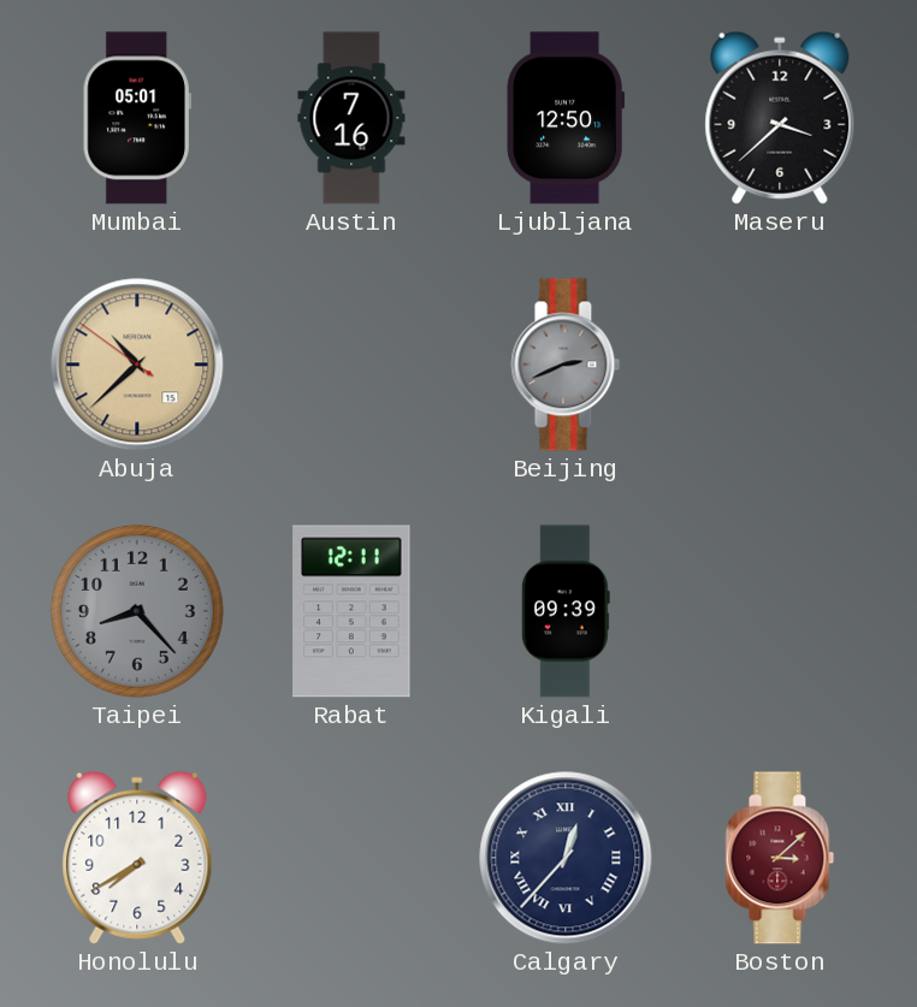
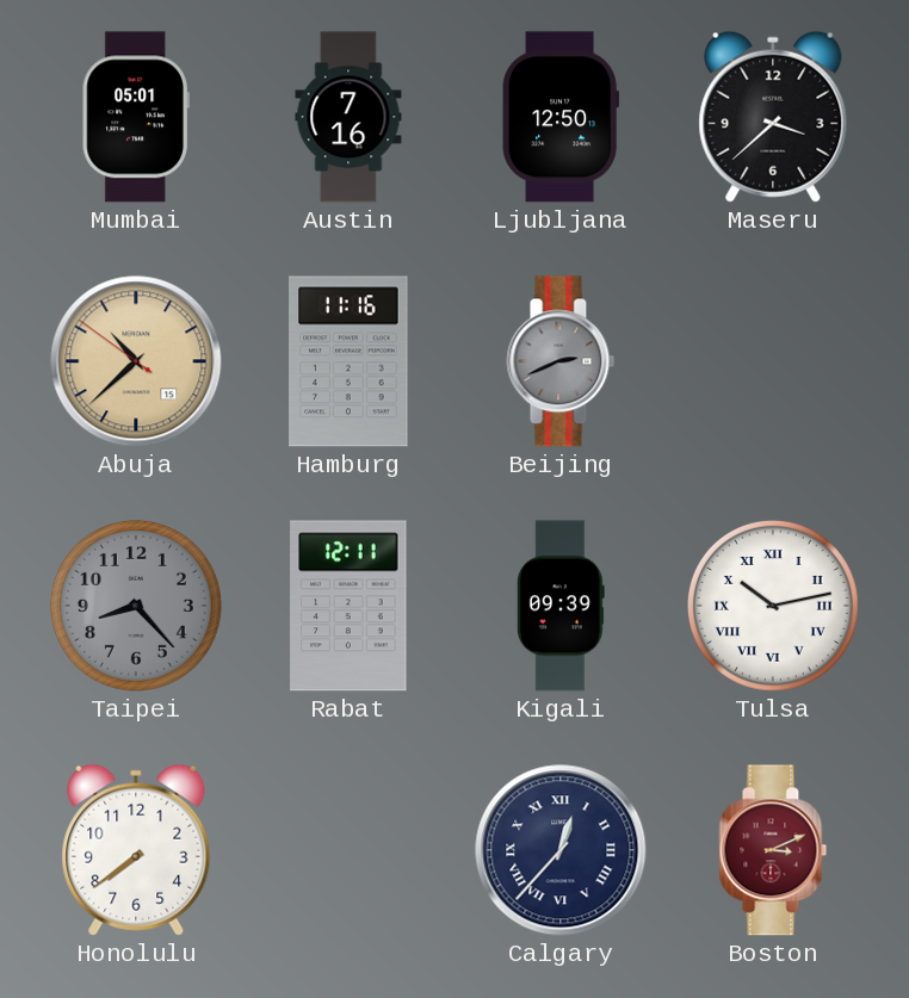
Hamburg: none -> 11:16 (348, 361)
Tulsa: none -> 10:13 (773, 606)
Honolulu: 7:40 -> 7:39 (136, 850)
Boston: 3:08 -> 3:11 (773, 850)
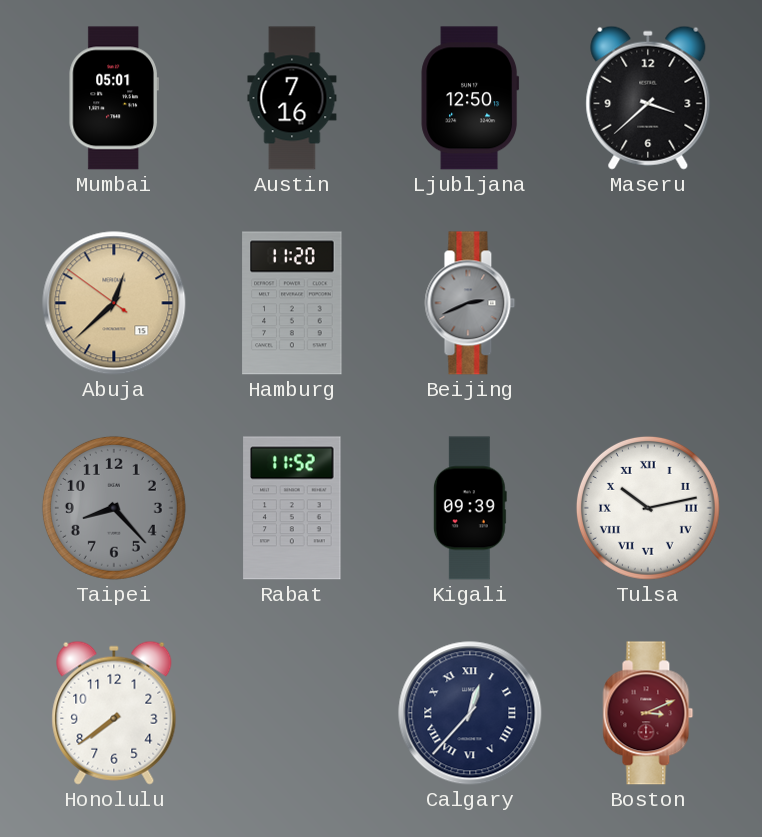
Abuja: 10:37 -> 12:37 (114, 303)
Hamburg: 11:16 -> 11:20 (292, 303)
Rabat: 12:11 -> 11:52 (292, 508)
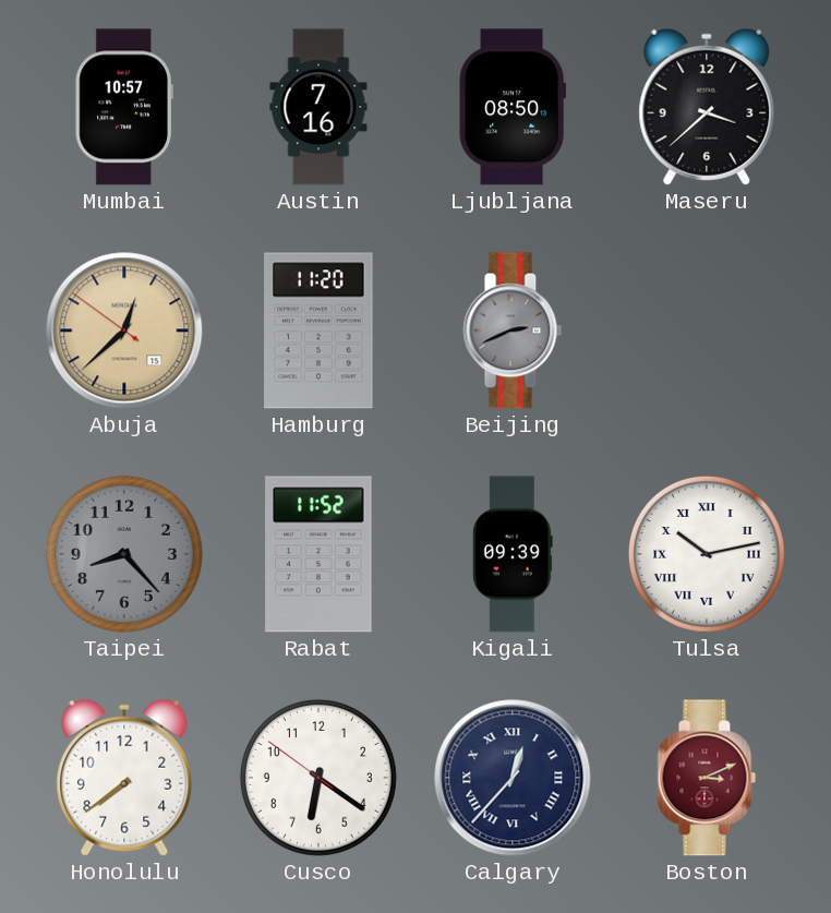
Mumbai: 05:01 -> 10:57 (124, 107)
Ljubljana: 12:50 -> 08:50 (513, 107)
Cusco: none -> 6:20 (318, 778)
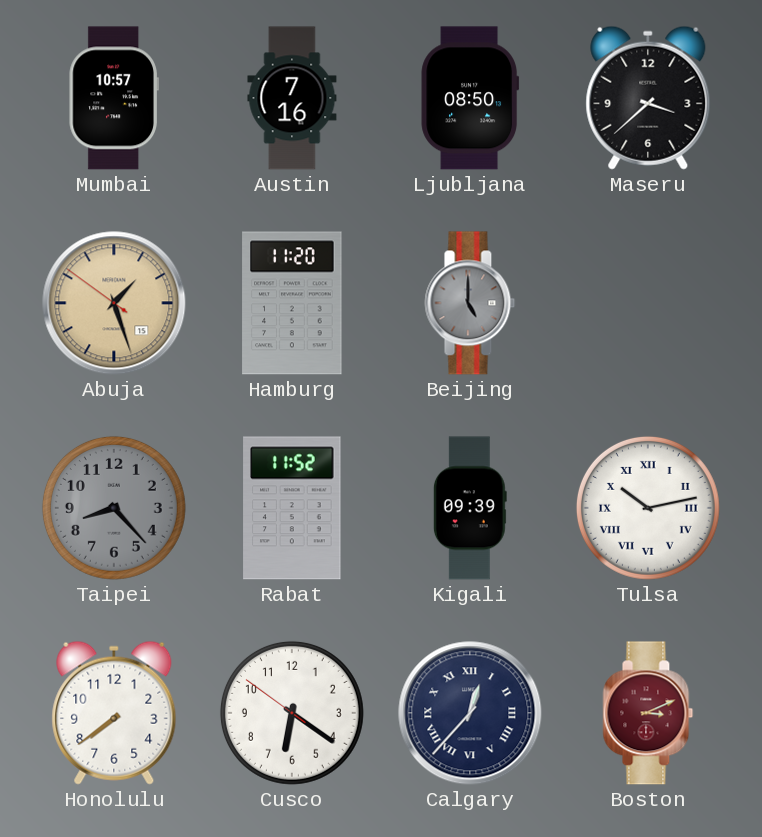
Abuja: 12:37 -> 1:26 (114, 303)
Beijing: 2:41 -> 5:00 (470, 303)
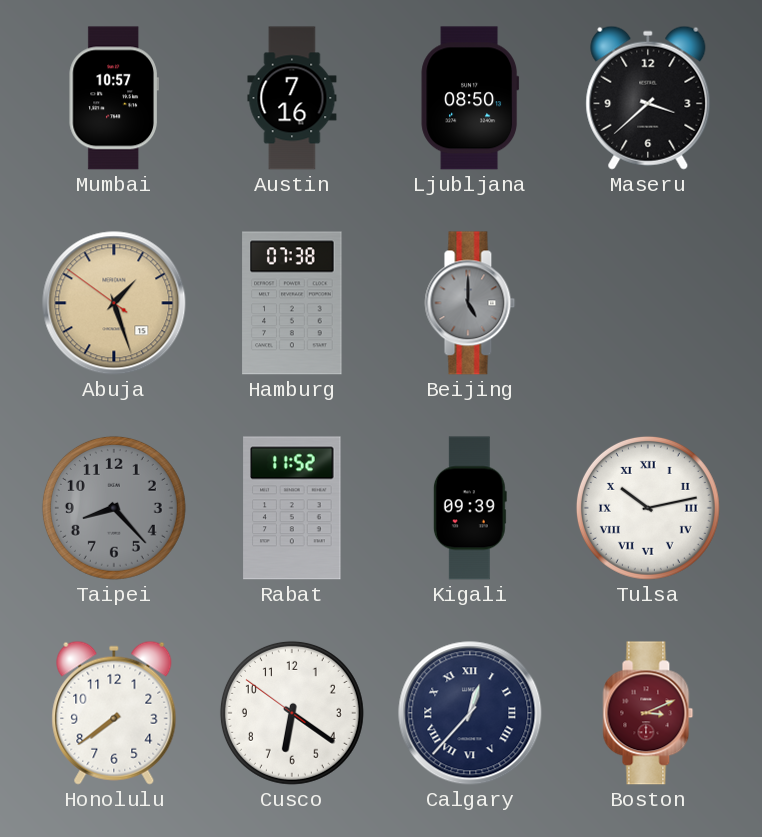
Hamburg: 11:20 -> 07:38 (292, 303)
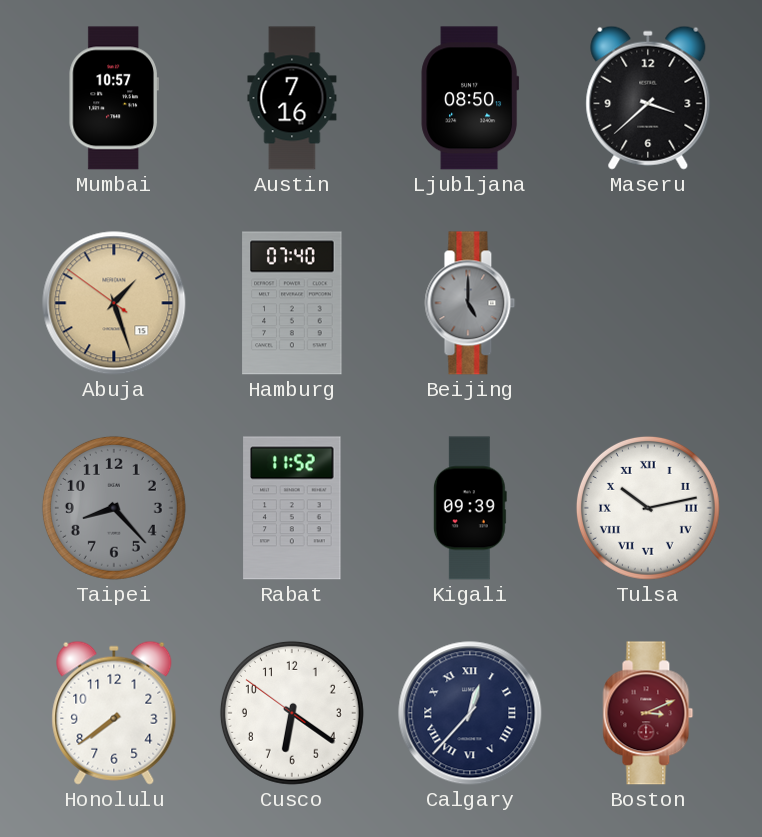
Hamburg: 07:38 -> 07:40 (292, 303)
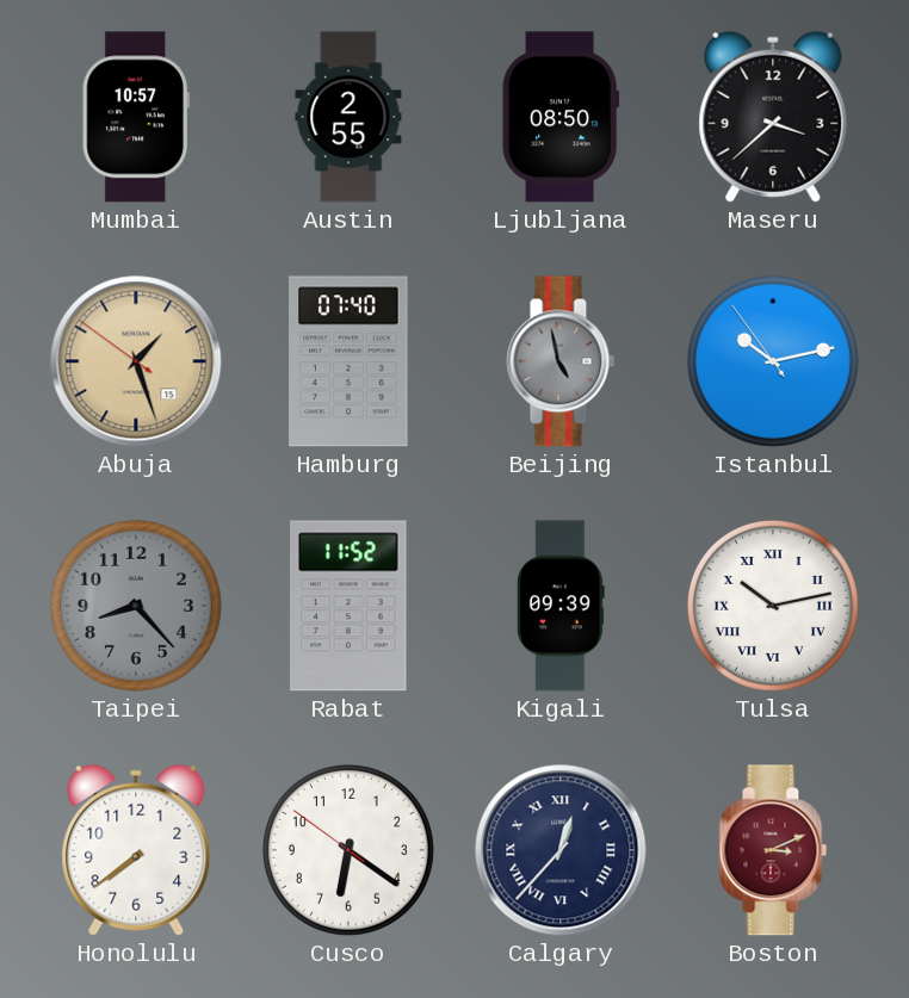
Austin: 7:16 -> 2:55 (348, 117)
Beijing: 5:00 -> 4:58 (561, 361)
Istanbul: none -> 10:12 (773, 361)
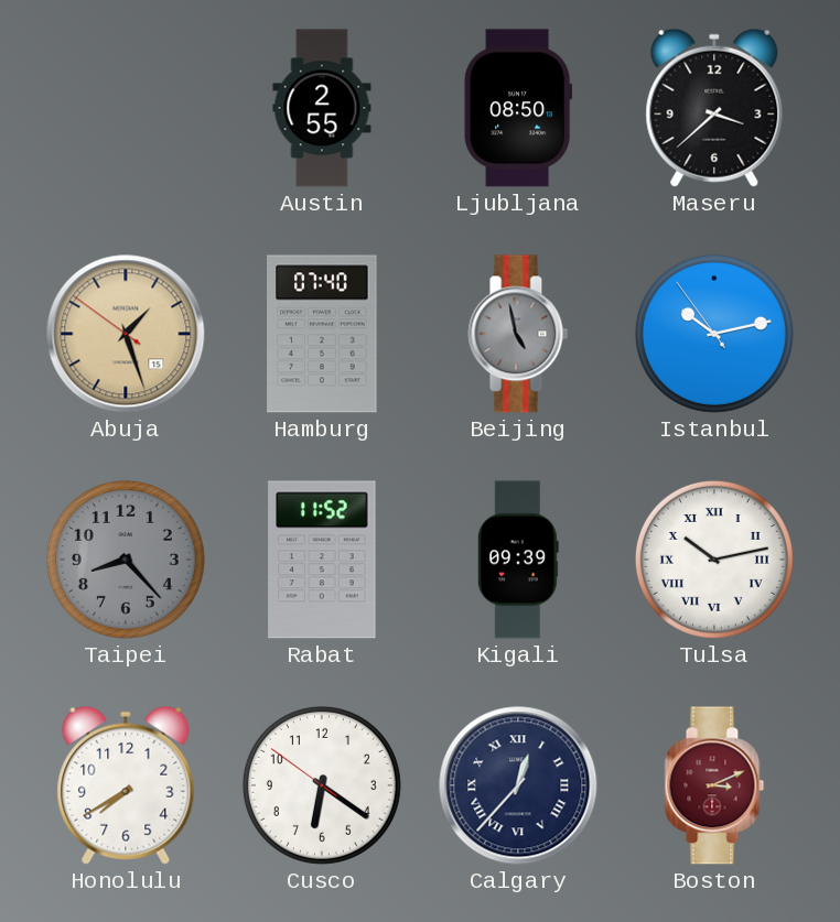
Mumbai: 10:57 -> none (136, 117)
Honolulu: 7:39 -> 7:40 (126, 785)
